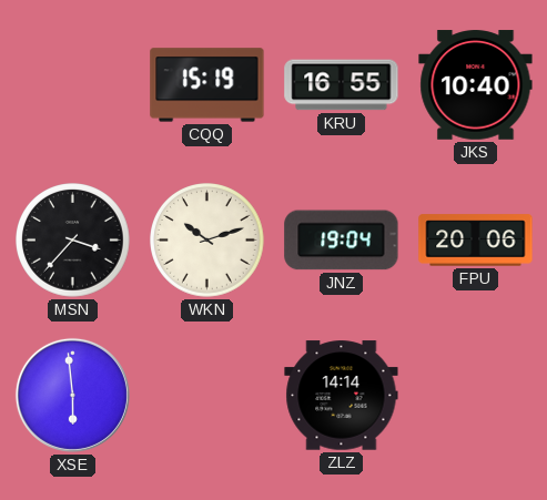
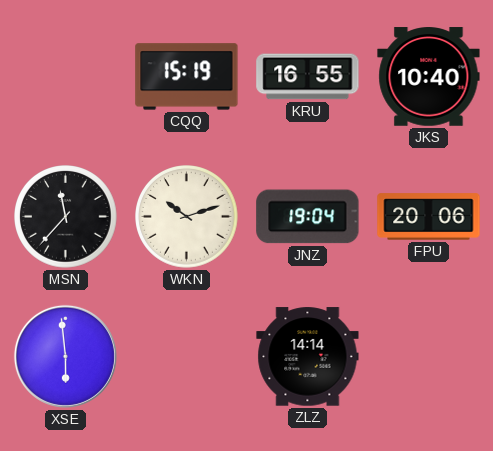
MSN: 3:37 -> 11:37 (66, 217)
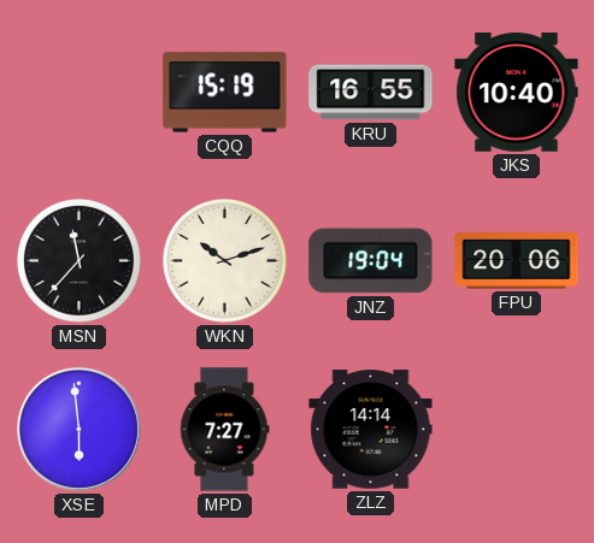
MPD: none -> 7:27 (224, 430)
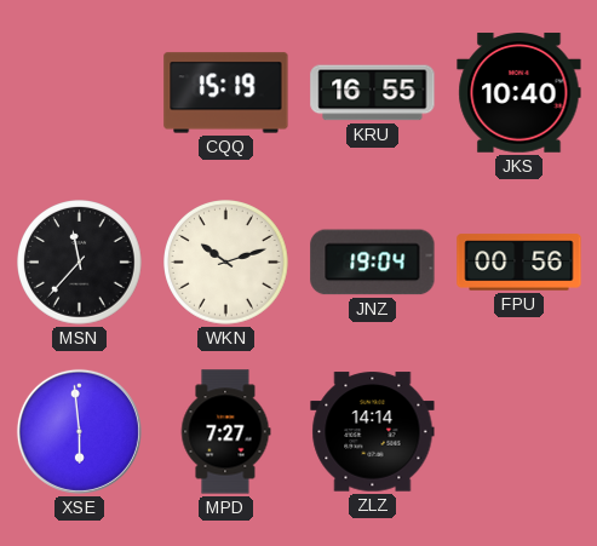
FPU: 20:06 -> 00:56 (519, 263)
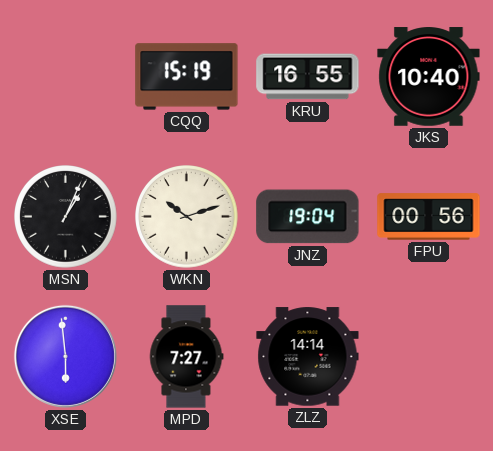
MSN: 11:37 -> 1:04 (66, 217)
